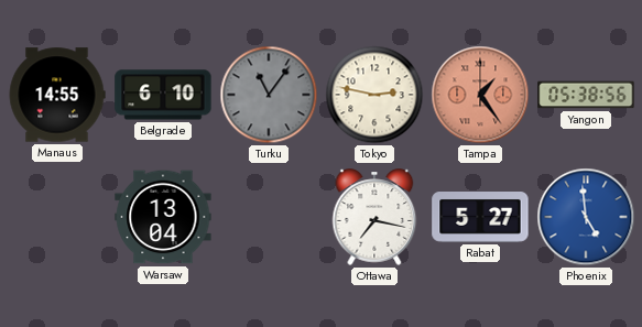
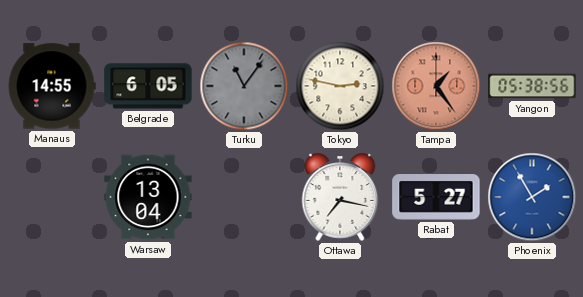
Belgrade: 6:10 -> 6:05 (148, 86)
Phoenix: 4:59 -> 1:55 (532, 197)
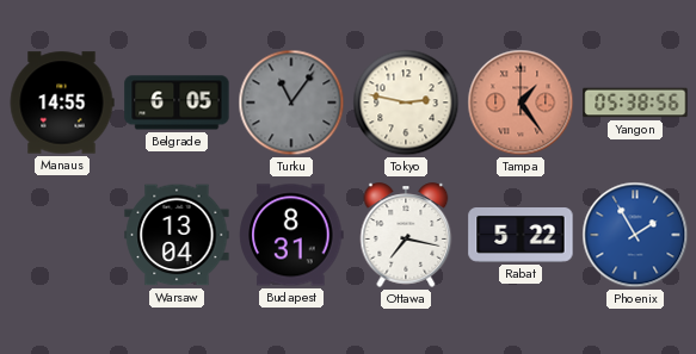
Budapest: none -> 8:31 (291, 235)
Rabat: 5:27 -> 5:22 (521, 236)
